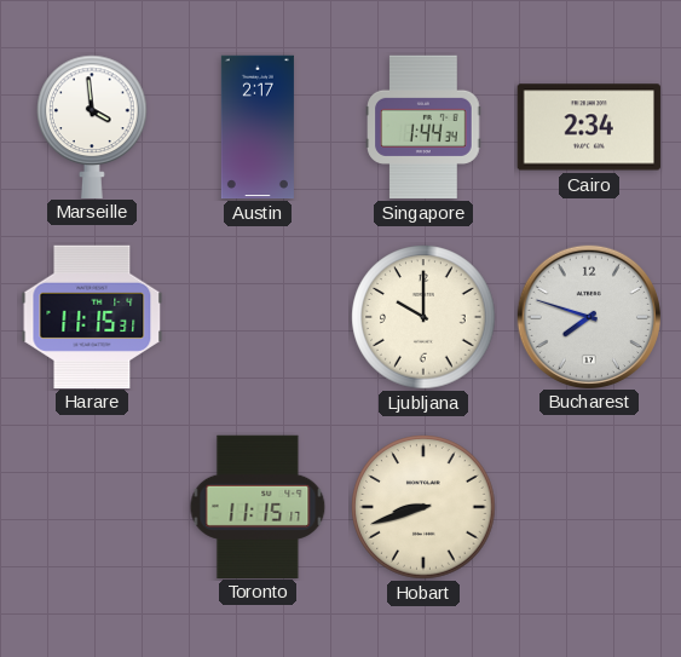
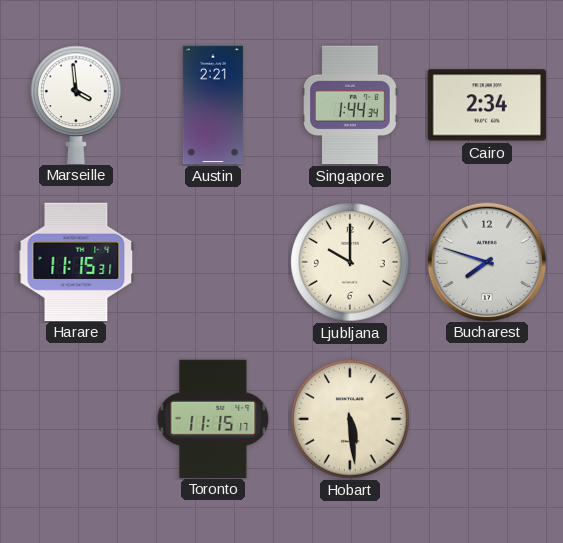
Austin: 2:17 -> 2:21 (213, 105)
Hobart: 8:42 -> 5:29 (350, 419)
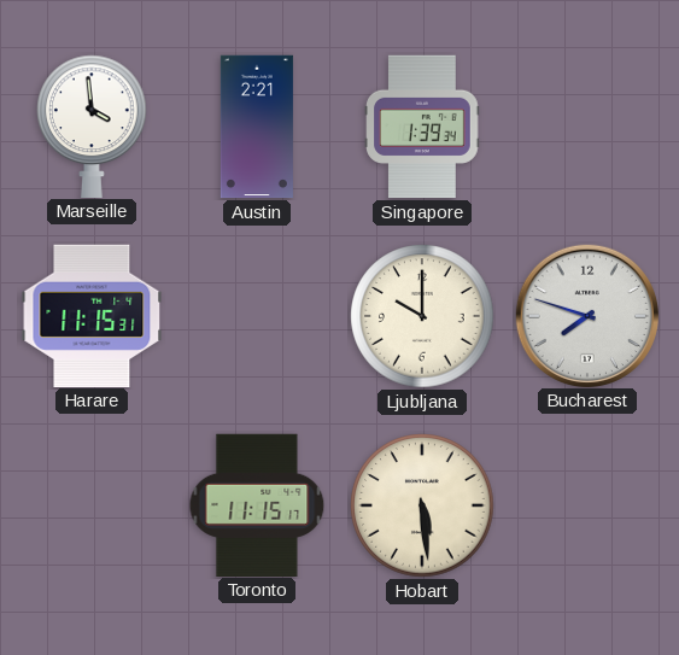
Singapore: 1:44 -> 1:39 (422, 127)
Cairo: 2:34 -> none (487, 105)
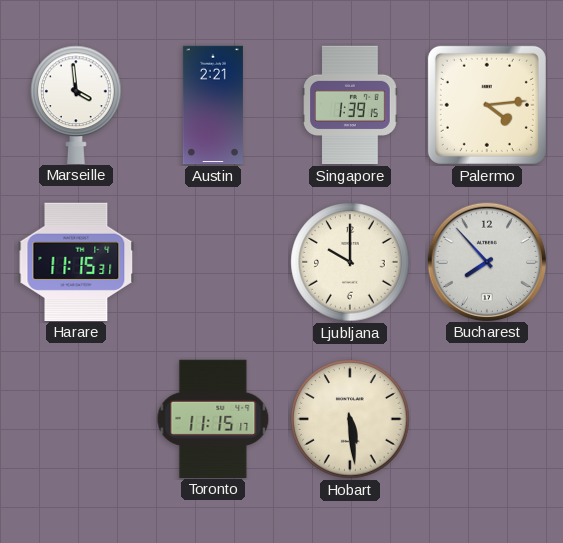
Singapore: 1:39:34 -> 1:39:15 (350, 105)
Palermo: none -> 4:14 (487, 105)
Bucharest: 7:48 -> 7:53 (486, 261)
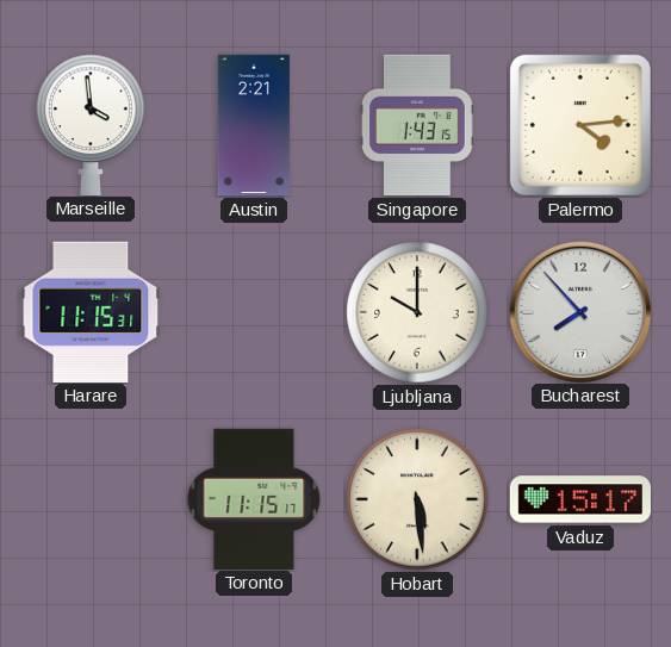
Singapore: 1:39 -> 1:43 (417, 125)
Vaduz: none -> 15:17 (580, 499)
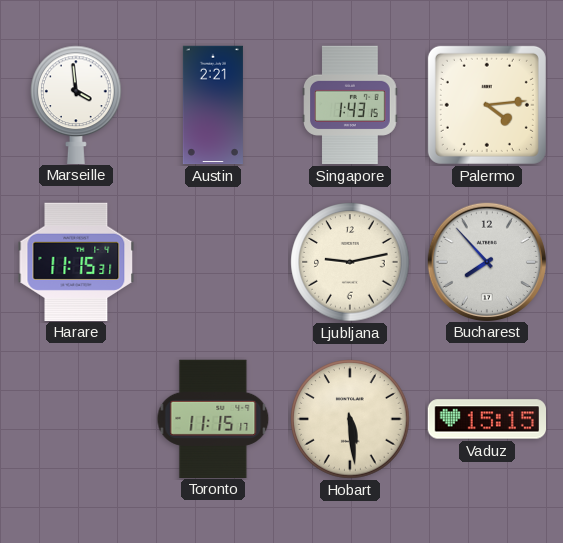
Ljubljana: 10:00 -> 9:13 (350, 262)
Vaduz: 15:17 -> 15:15 (487, 419)
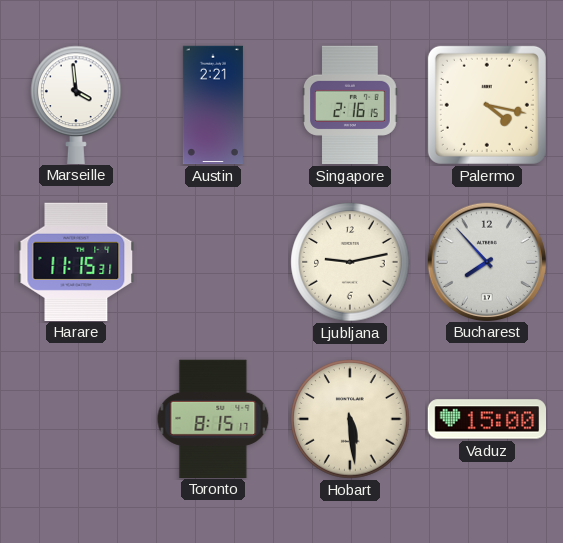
Singapore: 1:43 -> 2:16 (350, 105)
Palermo: 4:14 -> 4:17 (487, 105)
Toronto: 11:15 -> 8:15 (213, 418)
Vaduz: 15:15 -> 15:00 (487, 419)
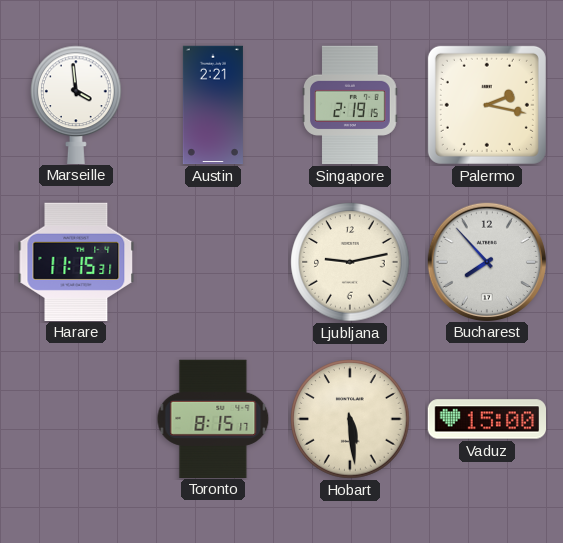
Singapore: 2:16 -> 2:19 (350, 105)
Palermo: 4:17 -> 2:17 (487, 105)
